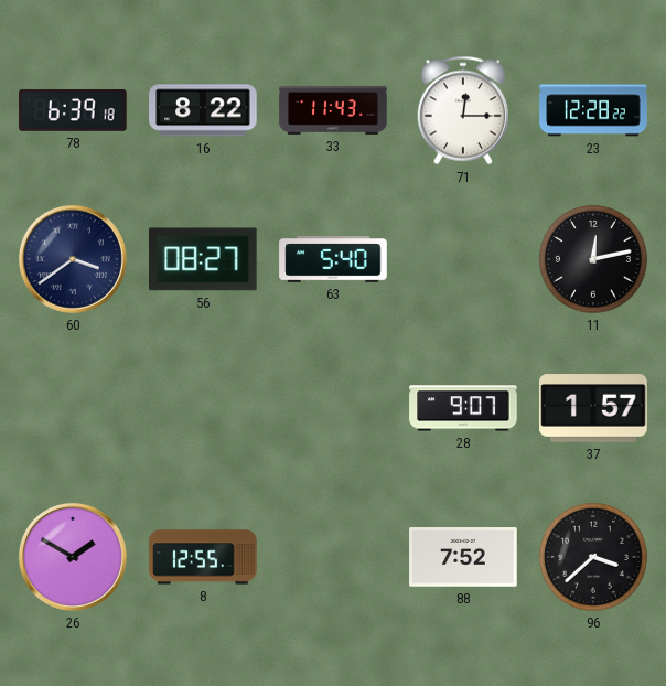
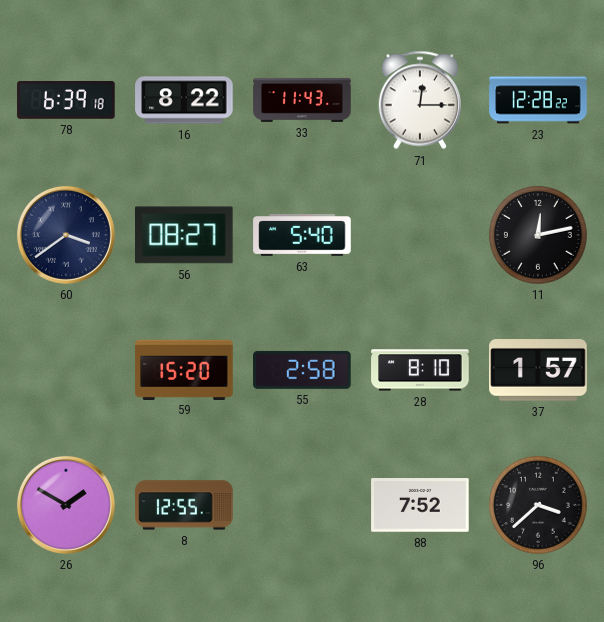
59: none -> 15:20 (184, 369)
55: none -> 2:58 (302, 370)
28: 9:07 -> 8:10 (420, 370)
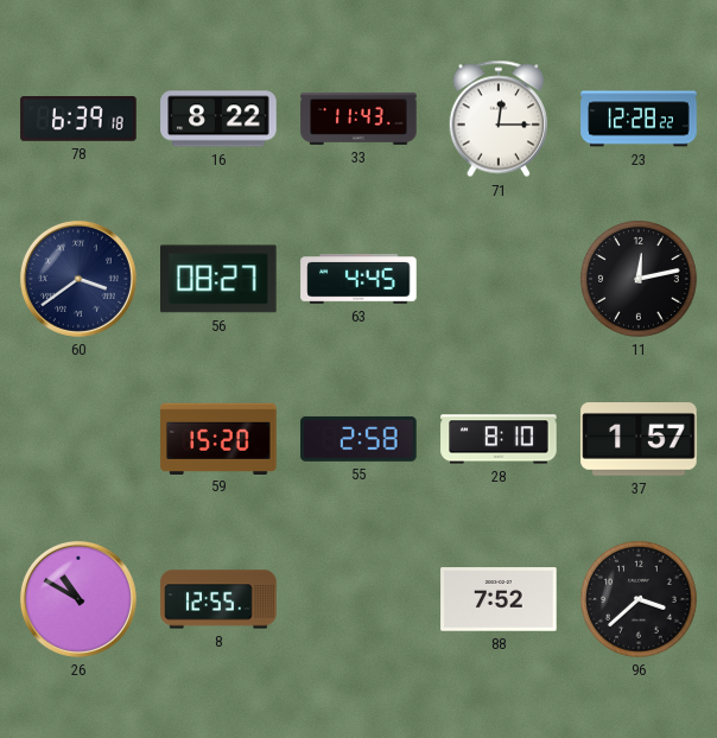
63: 5:40 -> 4:45 (358, 279)
26: 1:50 -> 10:50 (78, 599)
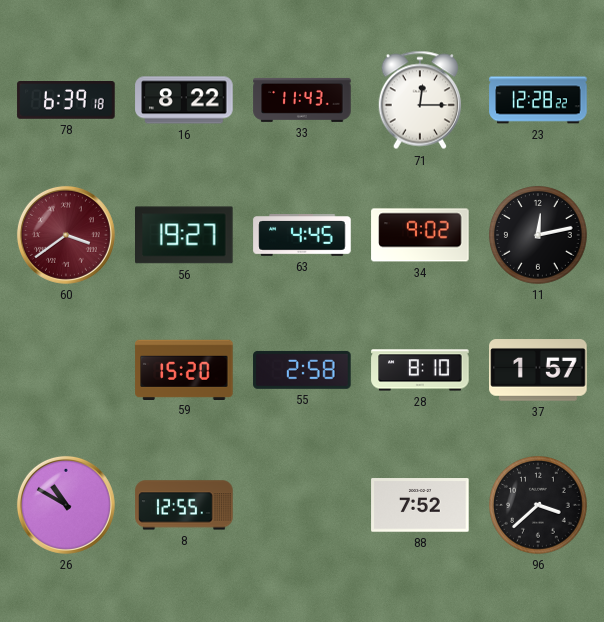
60 dial: navy -> burgundy (66, 235)
56: 08:27 -> 19:27 (185, 235)
34: none -> 9:02 (420, 235)
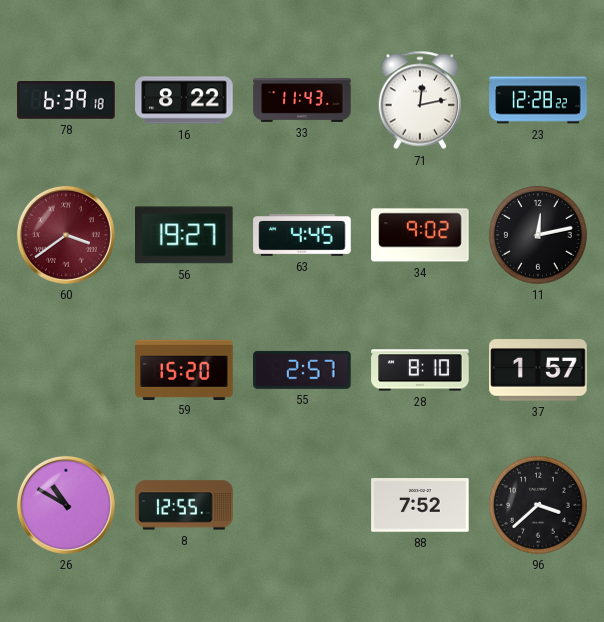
71: 12:15 -> 12:13 (419, 100)
55: 2:58 -> 2:57 (302, 370)
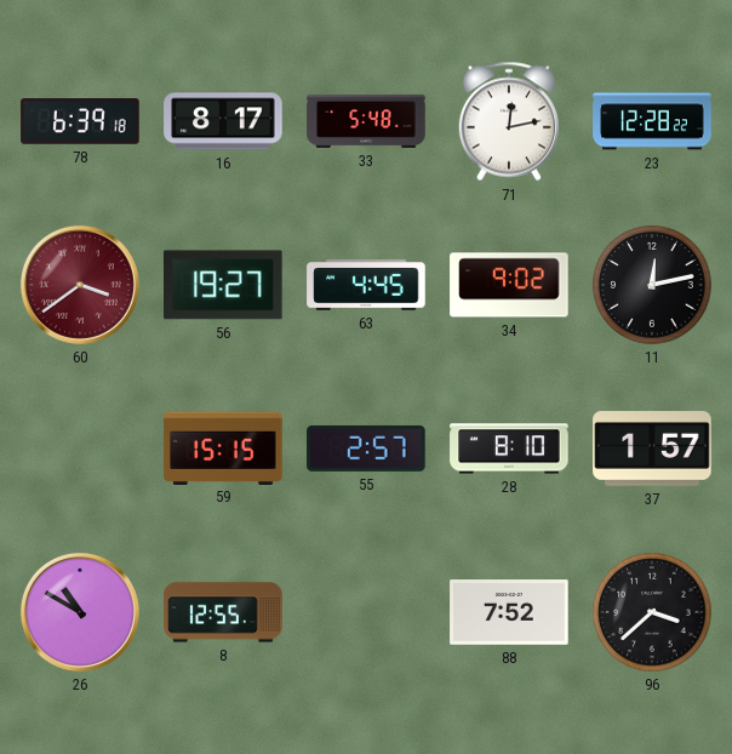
16: 8:22 -> 8:17 (223, 121)
33: 11:43 -> 5:48 (366, 121)
59: 15:20 -> 15:15 (223, 447)
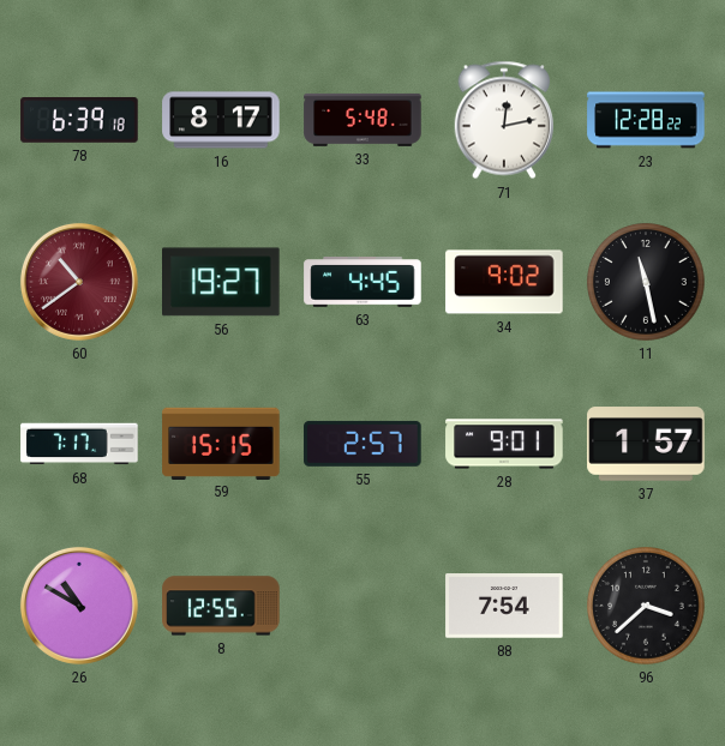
60: 3:39 -> 10:39 (79, 282)
11: 12:13 -> 11:28 (646, 282)
68: none -> 7:17 (79, 444)
28: 8:10 -> 9:01 (504, 444)
88: 7:52 -> 7:54 (504, 606)
